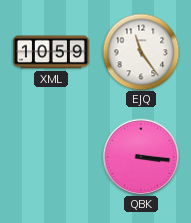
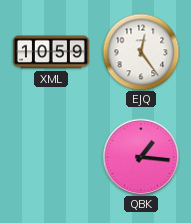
EJQ: 11:24 -> 12:24 (141, 52)
QBK: 3:16 -> 1:16 (141, 157)
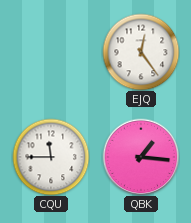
XML: 10:59 -> none (51, 52)
CQU: none -> 11:45 (51, 157)
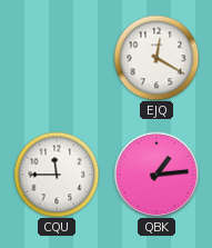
EJQ: 12:24 -> 12:20 (157, 58)
QBK: 1:16 -> 1:14 (157, 175)
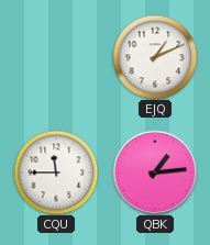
EJQ: 12:20 -> 1:11 (155, 57)
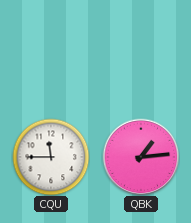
EJQ: 1:11 -> none (155, 57)
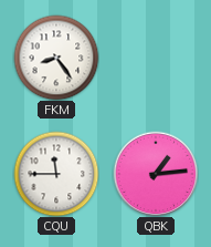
FKM: none -> 8:24 (56, 58)
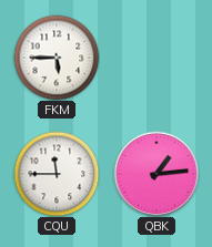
FKM: 8:24 -> 5:45 (57, 58)
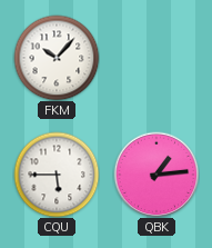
FKM: 5:45 -> 10:07 (57, 58)
CQU: 11:45 -> 5:45 (57, 175)
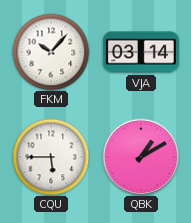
VJA: none -> 03:14 (141, 52)
QBK: 1:14 -> 1:10 (141, 157)
